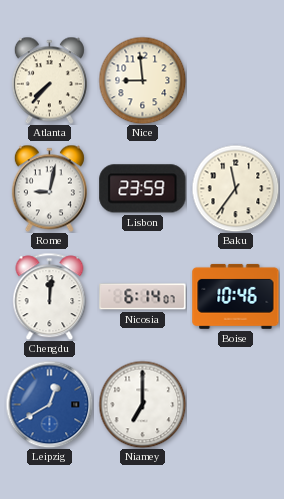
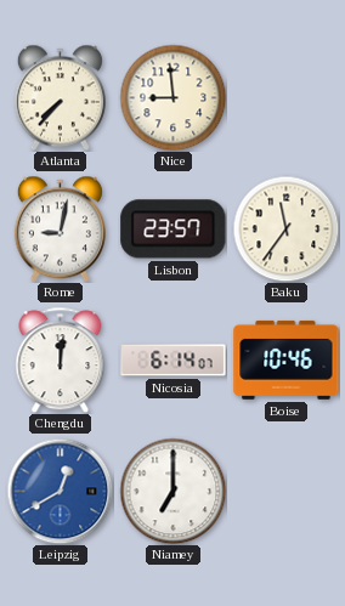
Lisbon: 23:59 -> 23:57 (174, 230)
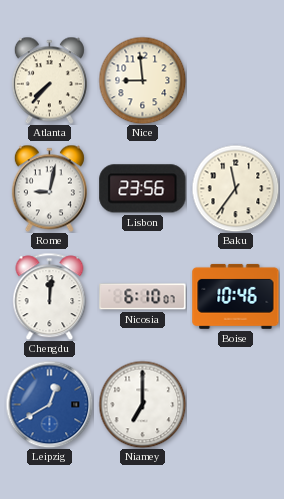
Lisbon: 23:57 -> 23:56 (143, 189)
Nicosia: 6:14 -> 6:10 (143, 297)
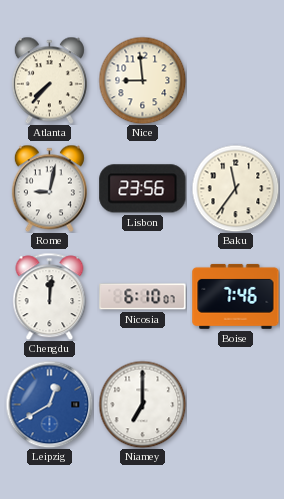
Boise: 10:46 -> 7:46 (236, 296)
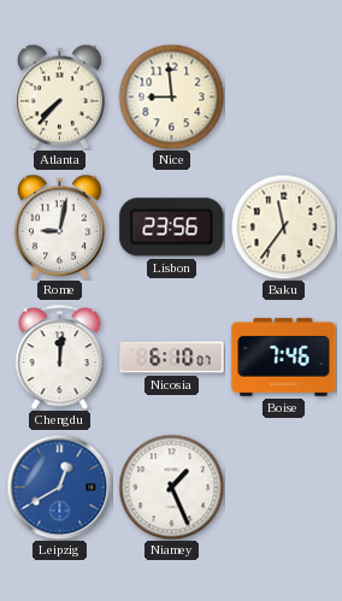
Niamey: 7:00 -> 1:26 (171, 487)
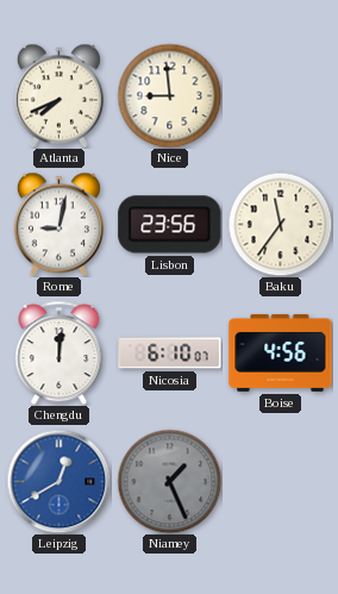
Atlanta: 7:37 -> 7:41 (58, 95)
Boise: 7:46 -> 4:56 (281, 352)
Niamey dial: white -> grey (169, 481)
